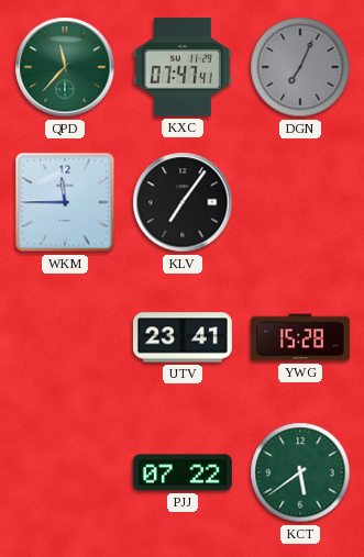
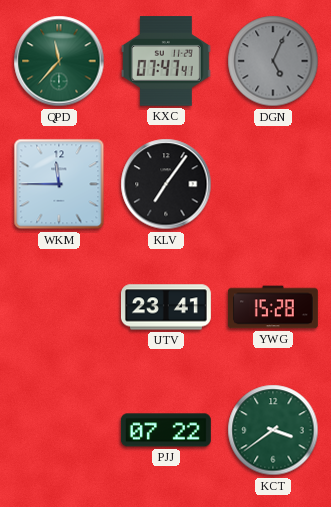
DGN: 7:04 -> 5:04 (273, 61)
KCT: 5:39 -> 3:39 (273, 430)
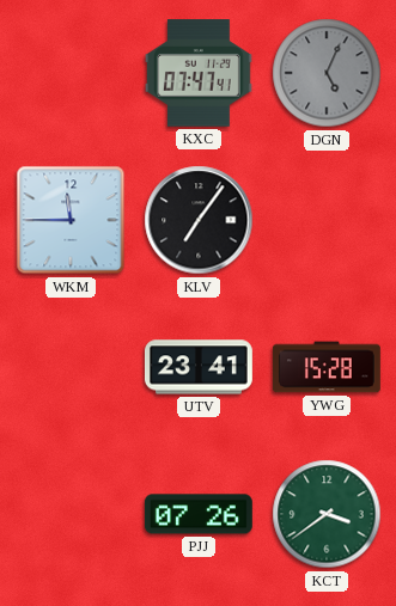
QPD: 11:37 -> none (59, 61)
PJJ: 07:22 -> 07:26 (199, 514)
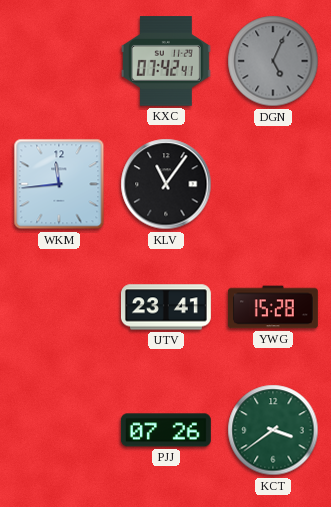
KXC: 07:47 -> 07:42 (166, 61)
WKM: 11:45 -> 11:44 (59, 184)
KLV: 7:06 -> 11:06 (166, 184)
